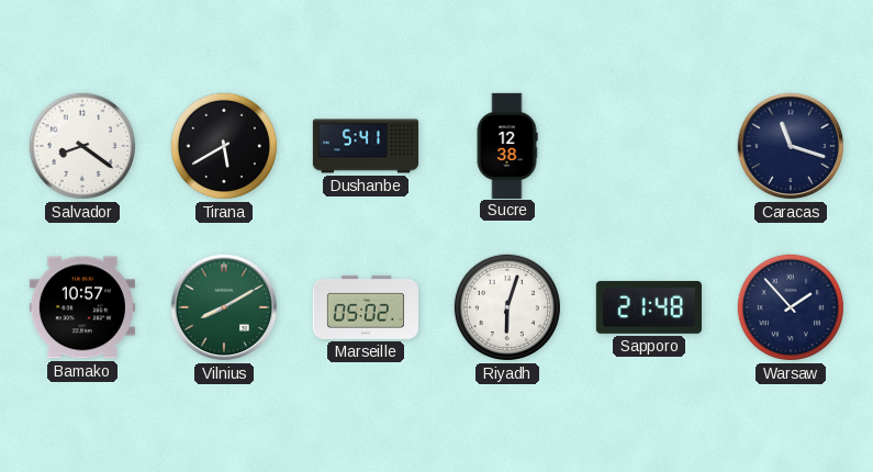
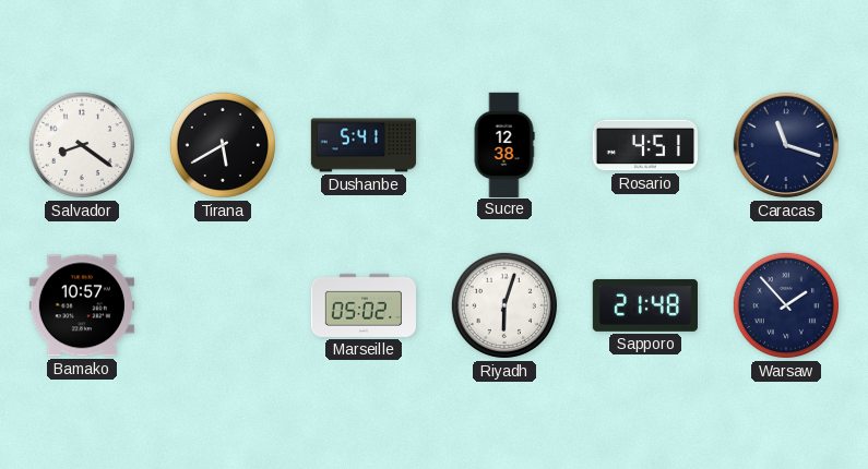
Rosario: none -> 4:51 (644, 145)
Vilnius: 8:10 -> none (224, 307)
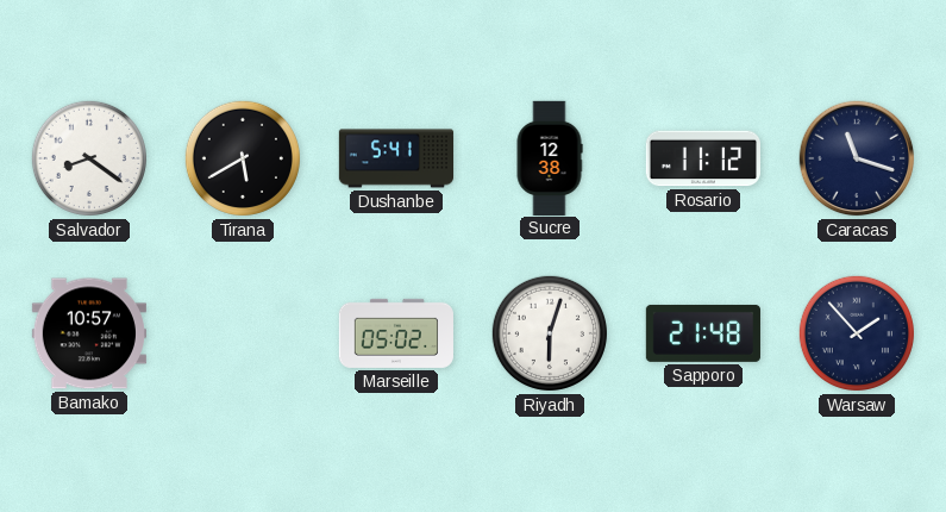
Rosario: 4:51 -> 11:12 (702, 158)
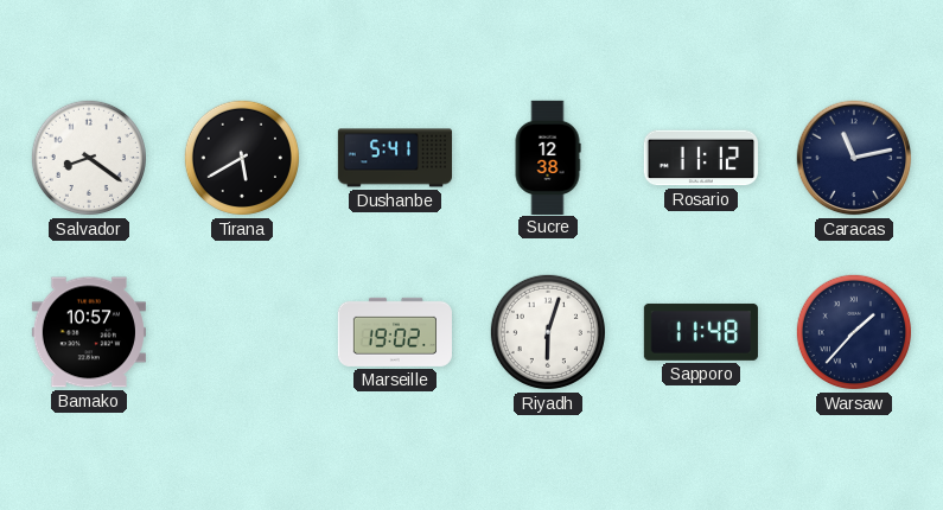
Caracas: 11:18 -> 11:13 (854, 158)
Marseille: 05:02 -> 19:02 (395, 332)
Sapporo: 21:48 -> 11:48 (701, 332)
Warsaw: 1:53 -> 1:37 (854, 332)
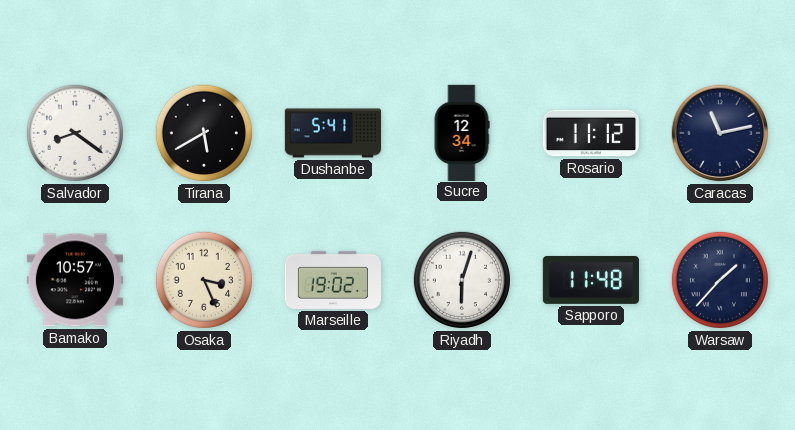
Sucre: 12:38 -> 12:34 (462, 132)
Osaka: none -> 3:26 (204, 280)
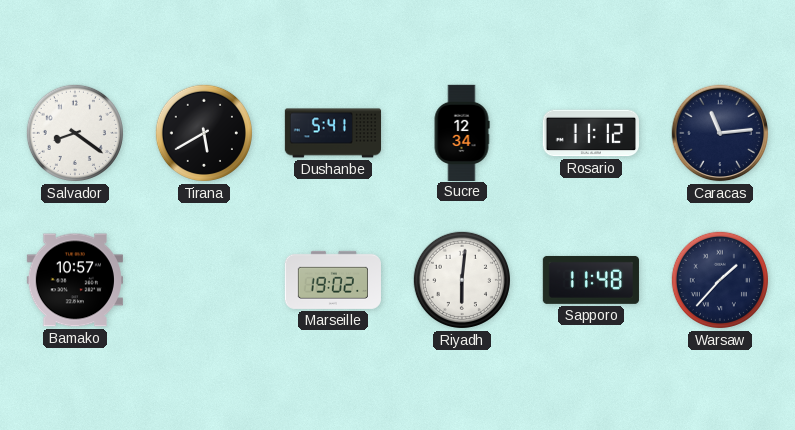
Caracas: 11:13 -> 11:14 (720, 133)
Osaka: 3:26 -> none (204, 280)
Riyadh: 6:03 -> 6:01 (462, 280)
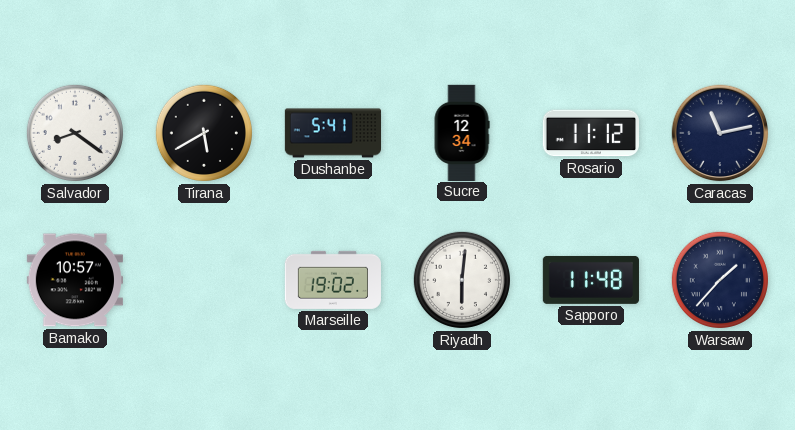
Caracas: 11:14 -> 11:13 (720, 133)
